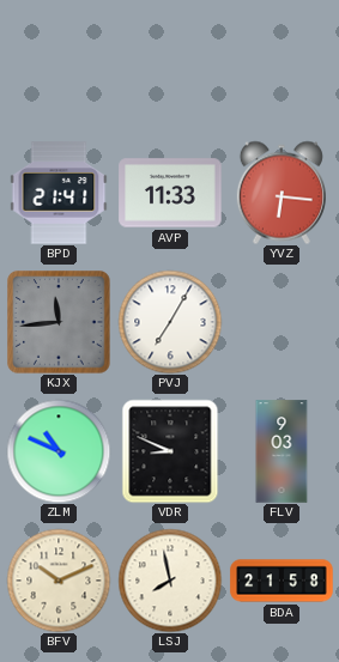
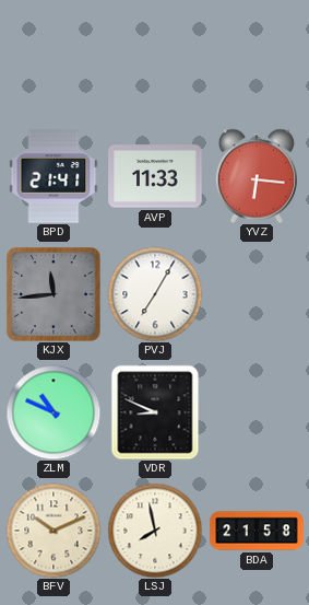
FLV: 9:03 -> none (282, 451)
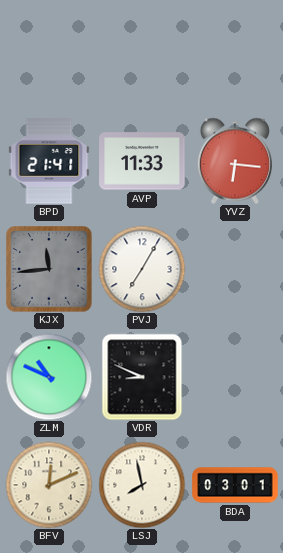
BFV: 10:11 -> 12:11 (49, 485)
BDA: 21:58 -> 03:01 (235, 485)
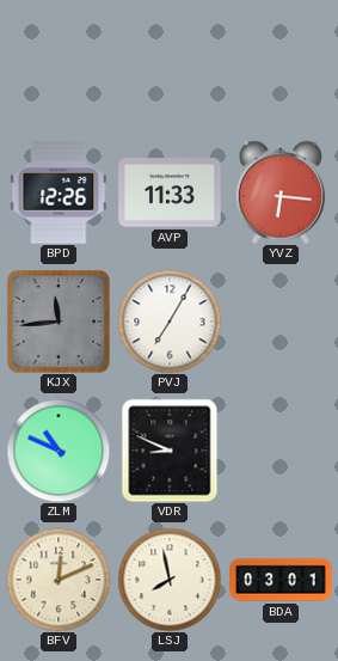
BPD: 21:41 -> 12:26 (59, 192)
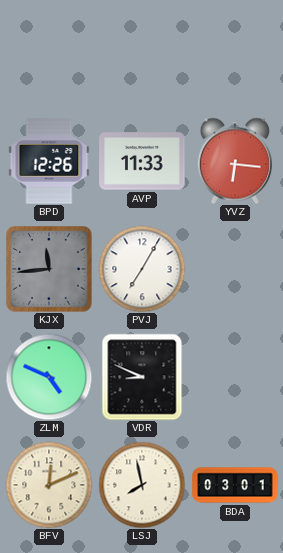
ZLM: 10:49 -> 4:49 (49, 377)
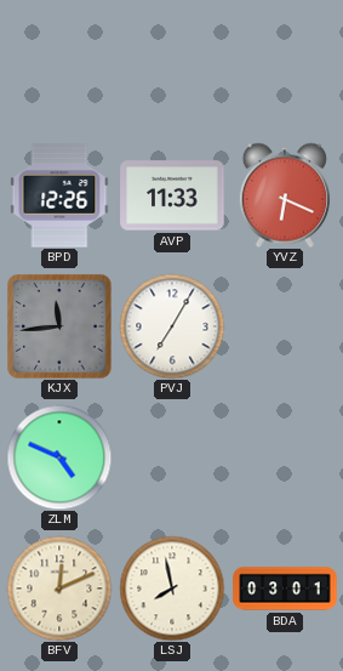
YVZ: 6:16 -> 6:19 (285, 195)
VDR: 8:49 -> none (142, 377)
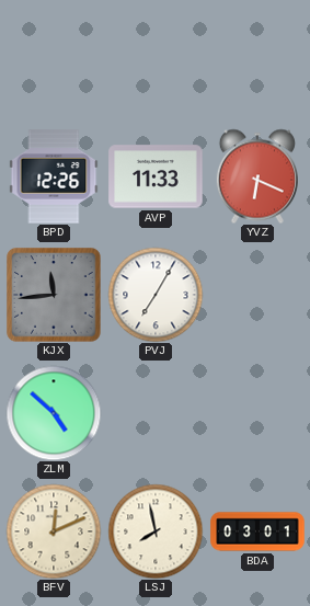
ZLM: 4:49 -> 4:52 (54, 413)
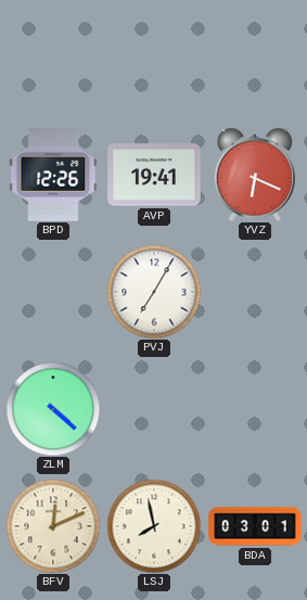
AVP: 11:33 -> 19:41 (154, 175)
KJX: 11:44 -> none (54, 295)
ZLM: 4:52 -> 4:22 (53, 409)
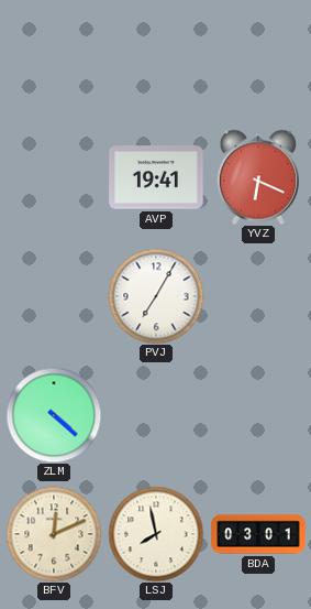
BPD: 12:26 -> none (53, 175)
